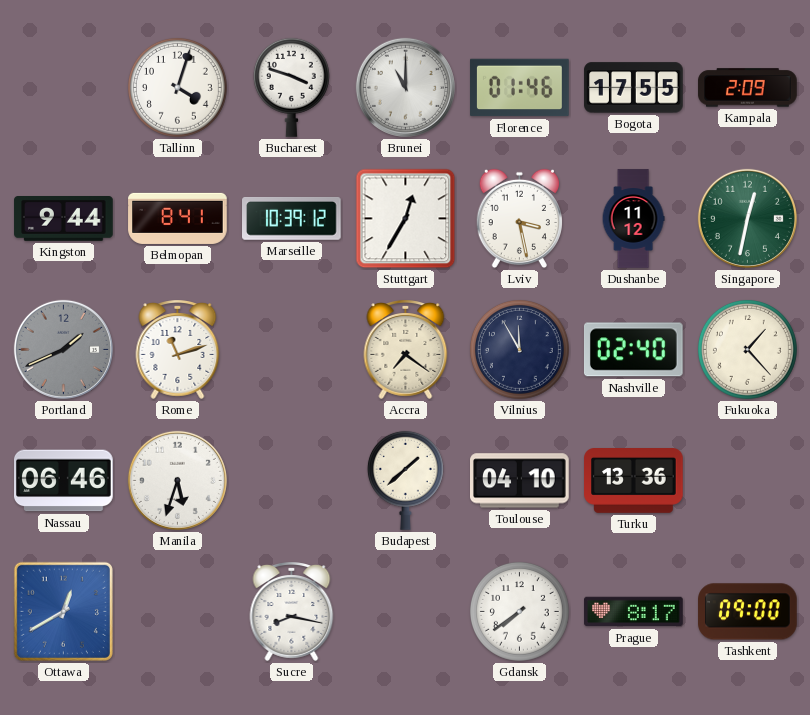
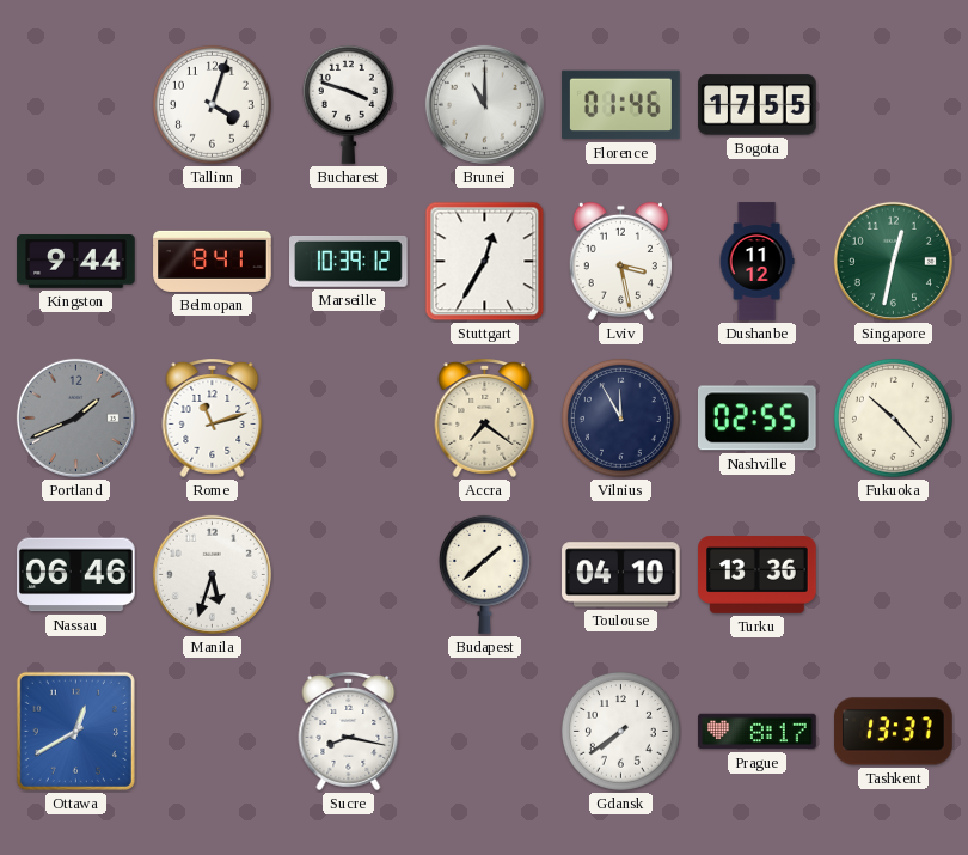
Kampala: 2:09 -> none (748, 88)
Nashville: 02:40 -> 02:55 (756, 419)
Fukuoka: 1:23 -> 10:23 (893, 417)
Tashkent: 09:00 -> 13:37 (894, 732)
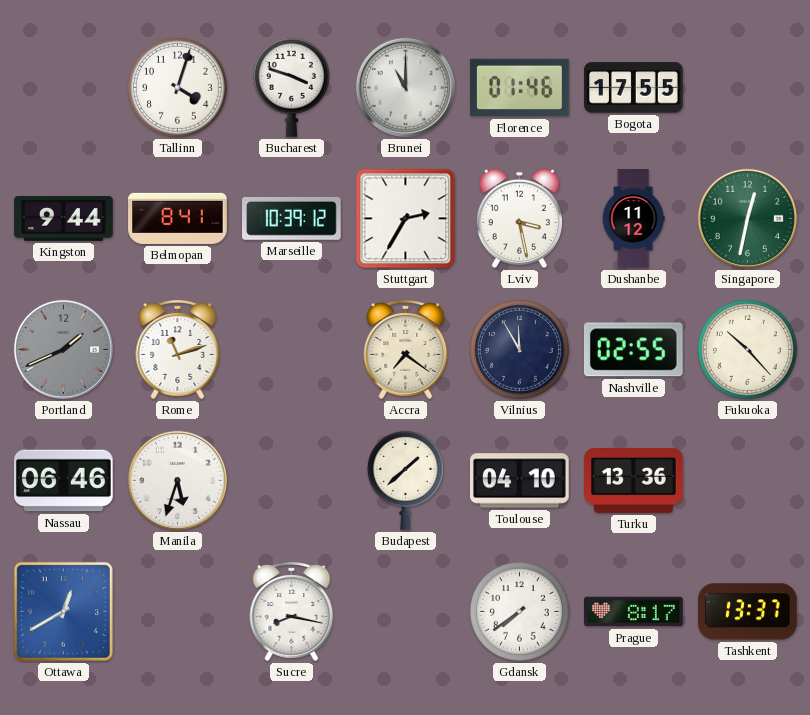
Stuttgart: 12:35 -> 2:35 (406, 219)
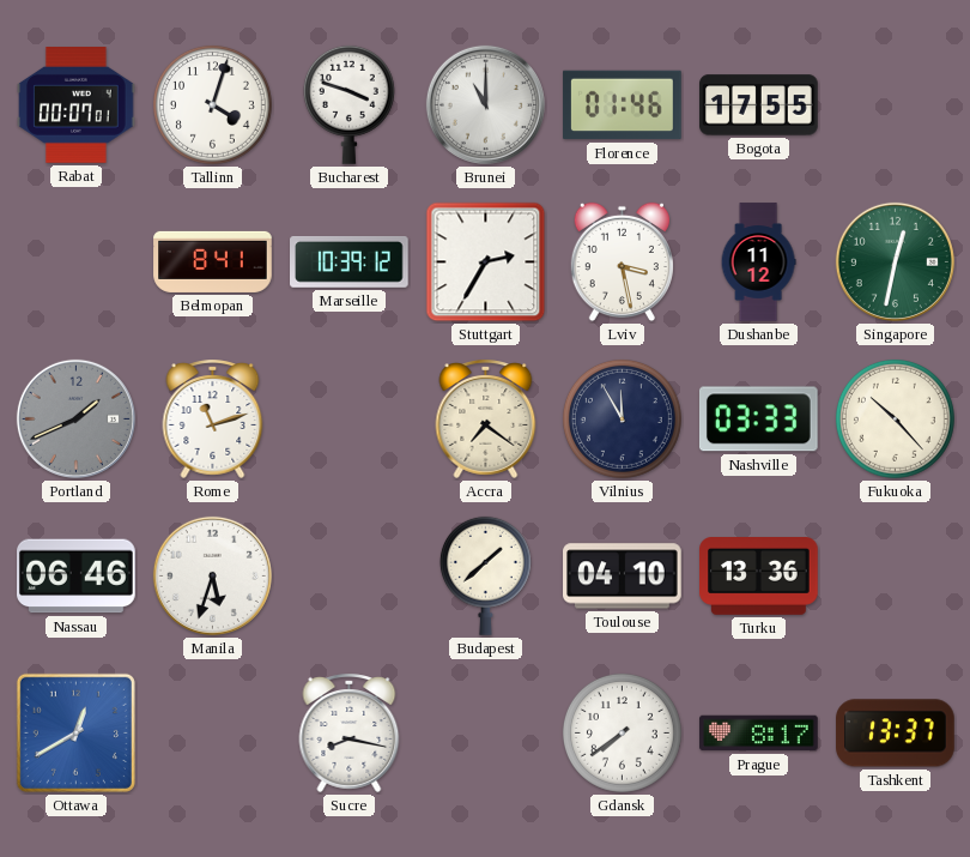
Rabat: none -> 00:07 (77, 105)
Kingston: 9:44 -> none (64, 219)
Nashville: 02:55 -> 03:33 (758, 420)
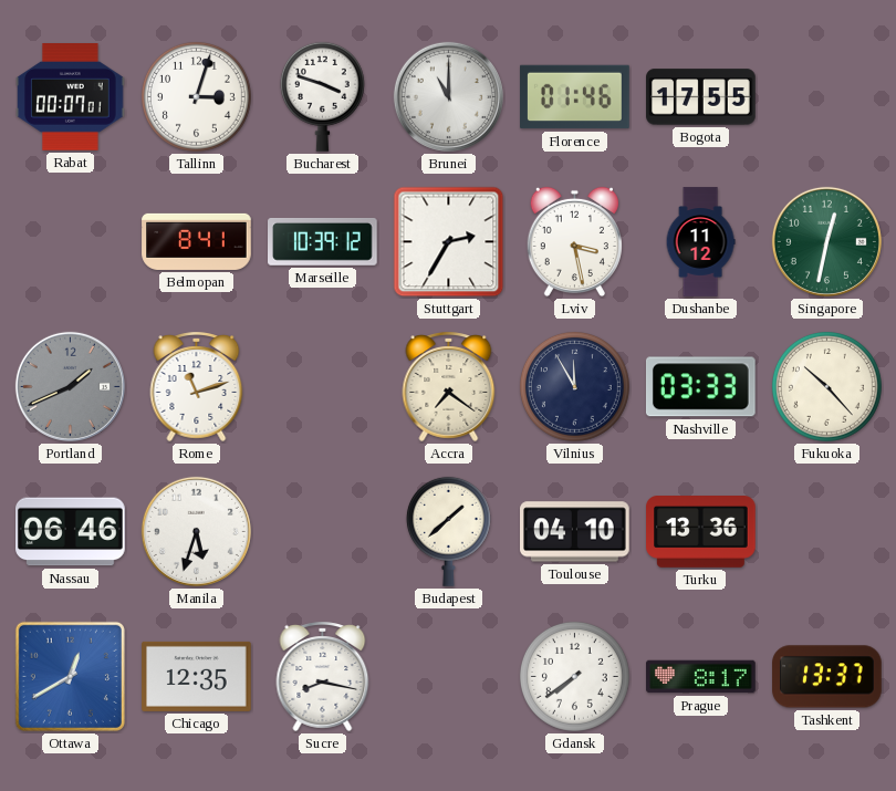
Tallinn: 4:03 -> 3:03 (196, 96)
Chicago: none -> 12:35 (197, 676)
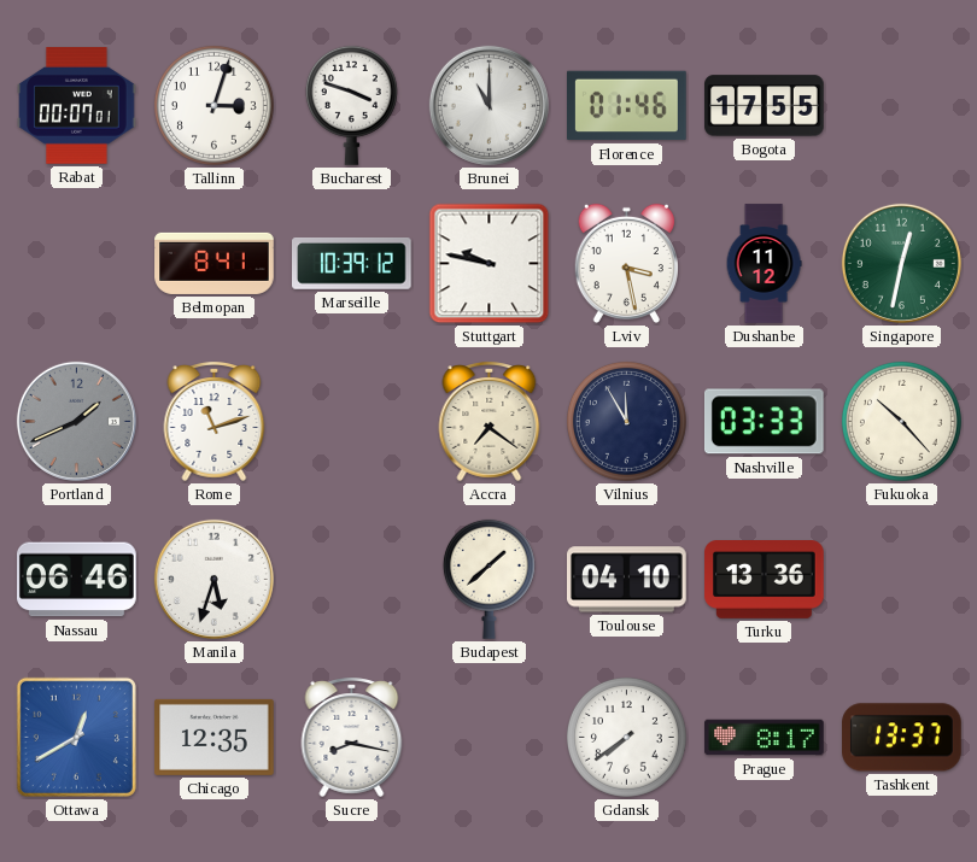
Stuttgart: 2:35 -> 9:47 (490, 264)
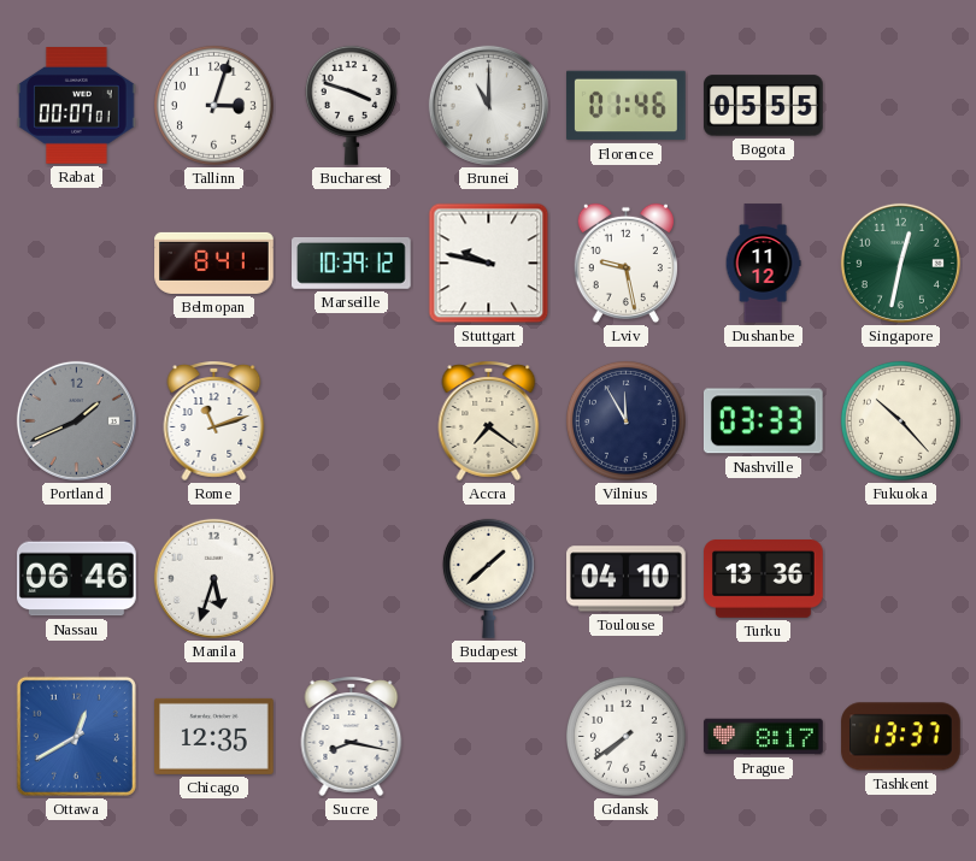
Bogota: 17:55 -> 05:55 (764, 106)
Lviv: 3:28 -> 9:28 (625, 264)
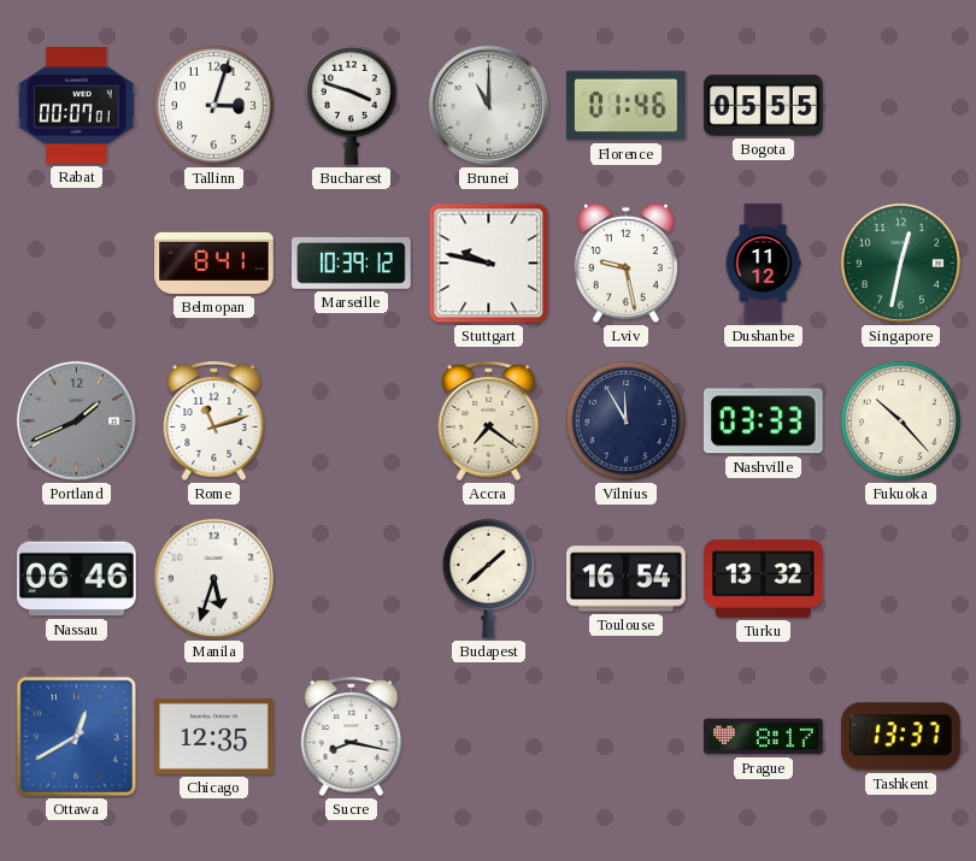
Toulouse: 04:10 -> 16:54 (627, 579)
Turku: 13:36 -> 13:32 (764, 579)
Gdansk: 7:39 -> none (625, 736)
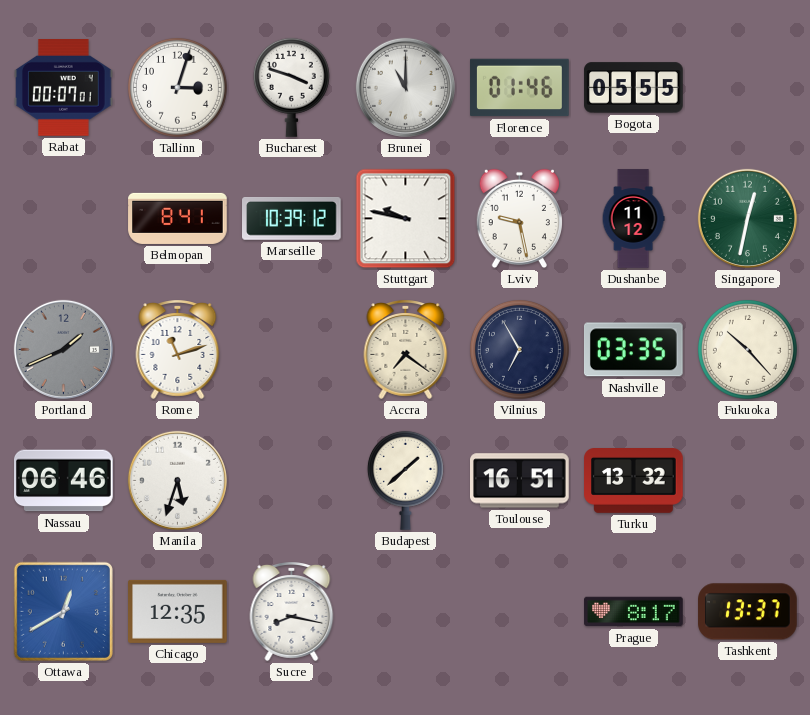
Vilnius: 11:55 -> 6:55 (519, 349)
Nashville: 03:33 -> 03:35 (633, 350)
Toulouse: 16:54 -> 16:51 (520, 481)
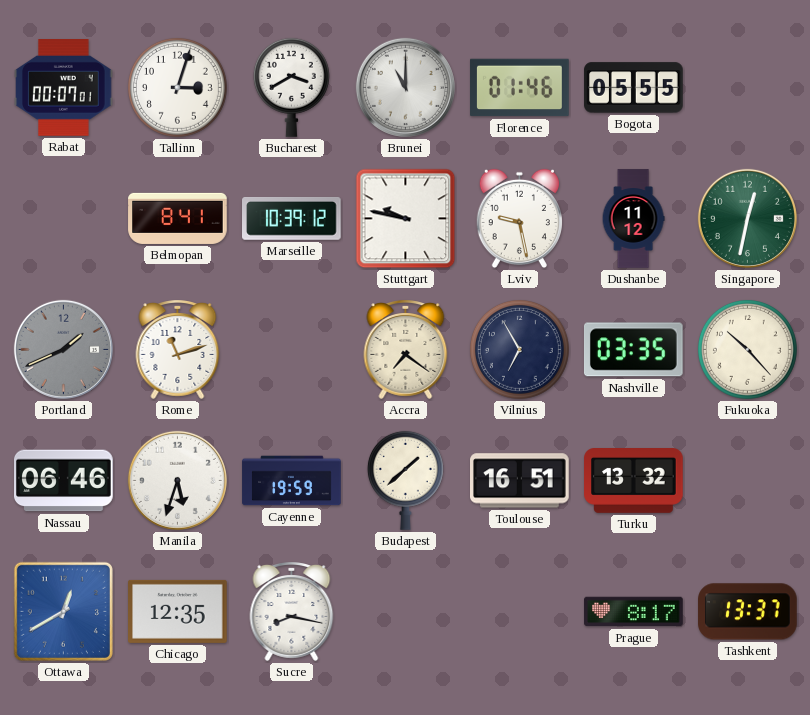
Bucharest: 3:48 -> 3:40 (291, 87)
Cayenne: none -> 19:59 (292, 481)
